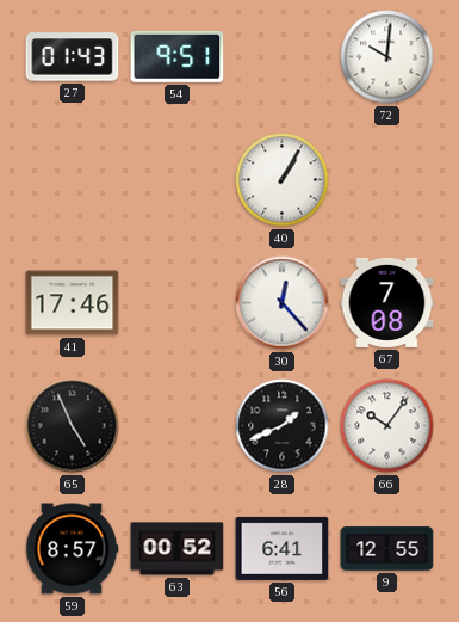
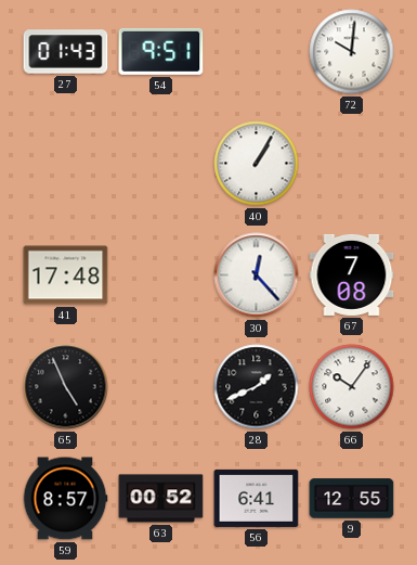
41: 17:46 -> 17:48 (66, 275)
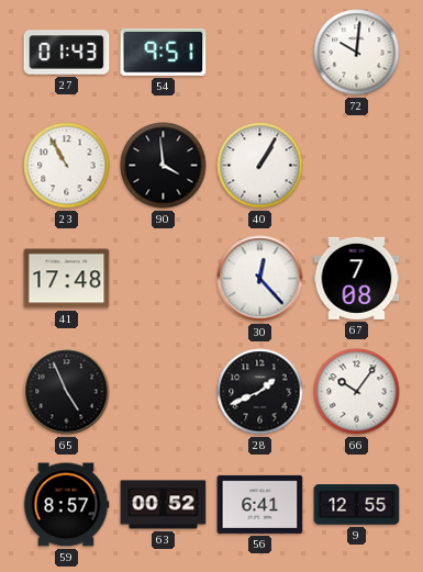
23: none -> 10:55 (67, 166)
90: none -> 3:59 (164, 166)
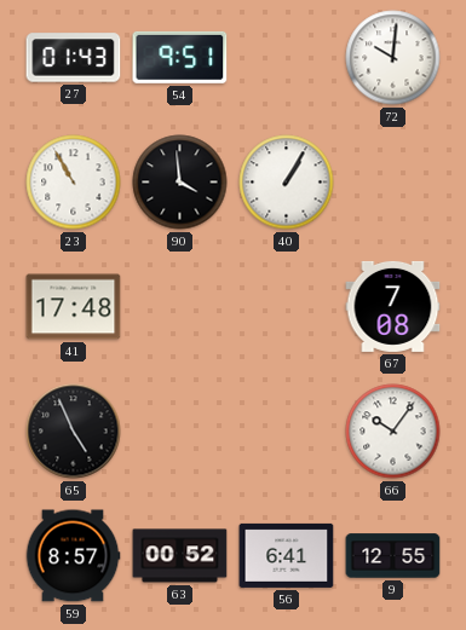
30: 12:23 -> none (260, 279)
28: 1:41 -> none (260, 392)
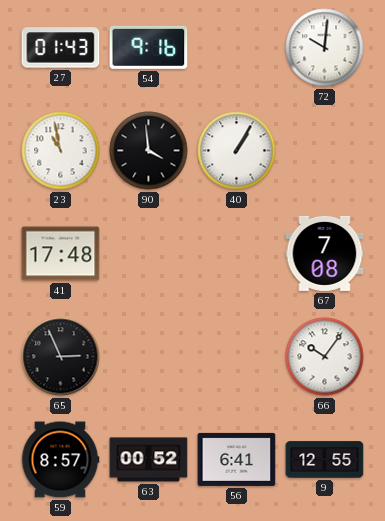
54: 9:51 -> 9:16 (149, 47)
23: 10:55 -> 10:58 (61, 151)
65: 4:56 -> 2:56 (61, 357)
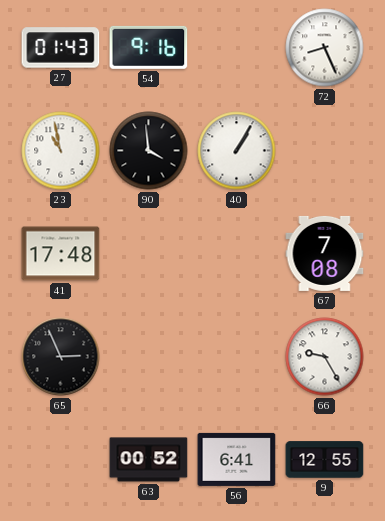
72: 10:01 -> 8:26 (325, 48)
66: 10:06 -> 9:25 (325, 357)
59: 8:57 -> none (60, 460)
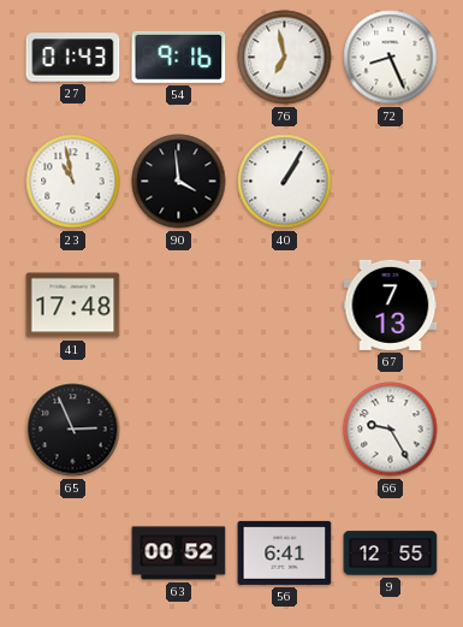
76: none -> 6:58 (285, 58)
67: 7:08 -> 7:13 (391, 304)
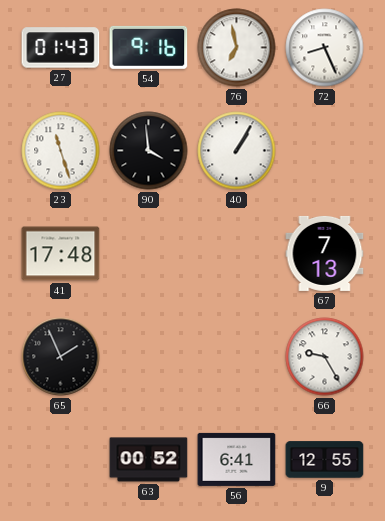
23: 10:58 -> 11:27 (61, 151)
65: 2:56 -> 1:56 (61, 357)
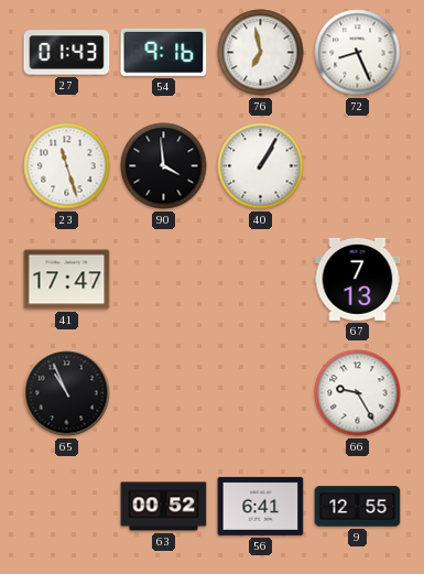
41: 17:48 -> 17:47 (67, 280)
65: 1:56 -> 10:56 (67, 393)
